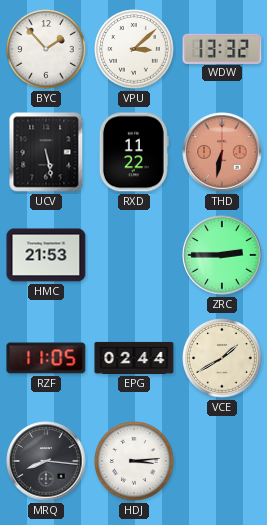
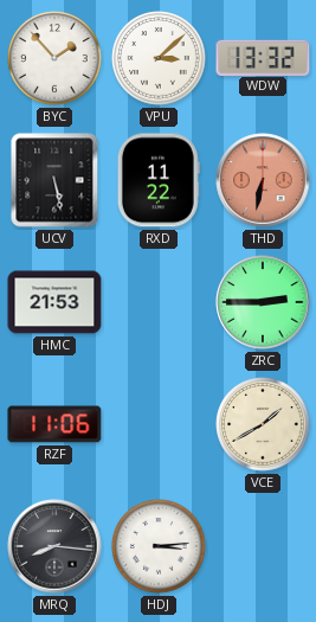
RZF: 11:05 -> 11:06 (54, 424)
EPG: 02:44 -> none (134, 358)
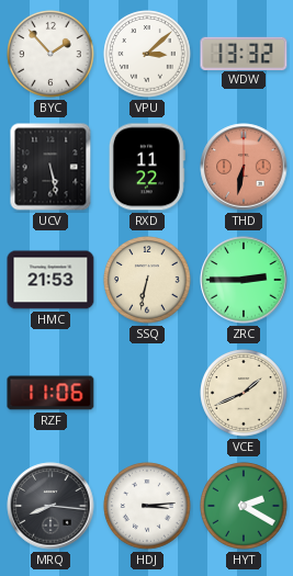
SSQ: none -> 6:32 (147, 280)
VCE: 1:40 -> 1:41 (244, 393)
HYT: none -> 2:20 (244, 506)
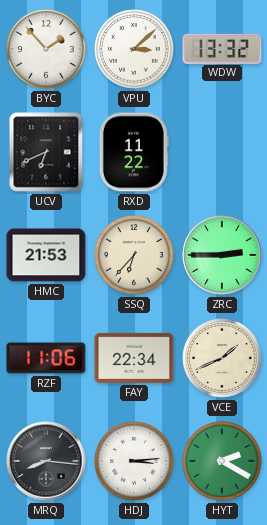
UCV: 5:28 -> 6:41 (46, 152)
THD: 6:32 -> none (244, 167)
SSQ: 6:32 -> 6:37 (134, 255)
FAY: none -> 22:34 (134, 358)
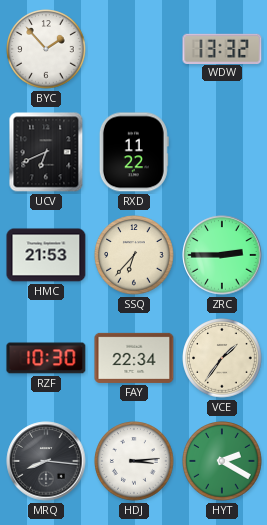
VPU: 3:08 -> none (134, 49)
RZF: 11:06 -> 10:30 (46, 358)
VCE: 1:41 -> 1:36 (222, 358)
